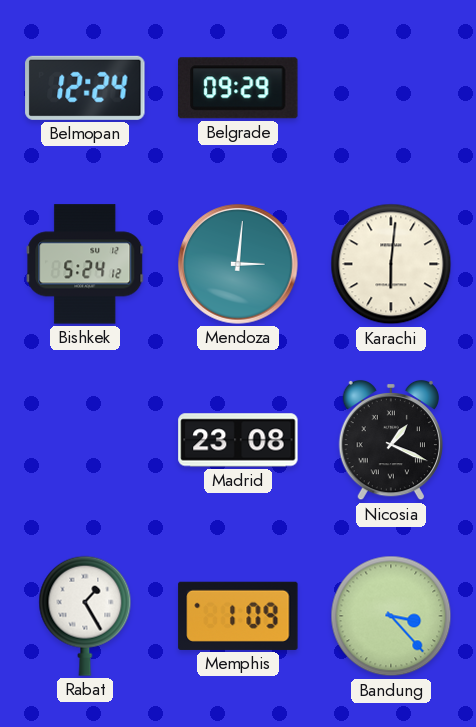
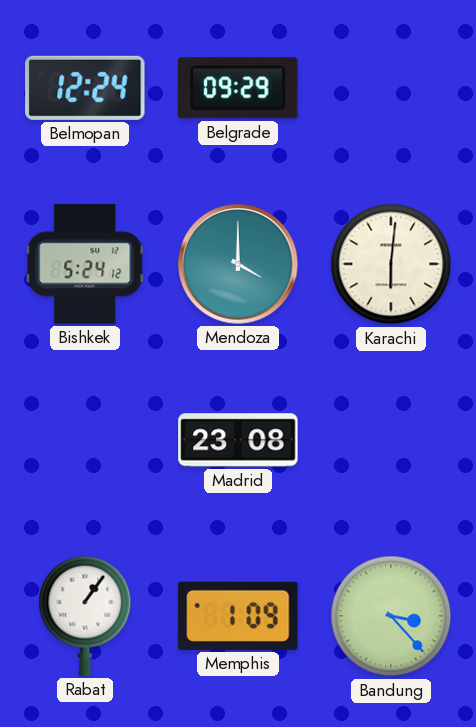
Mendoza: 3:01 -> 4:00 (238, 264)
Nicosia: 1:19 -> none (390, 440)
Rabat: 1:25 -> 1:06 (85, 616)
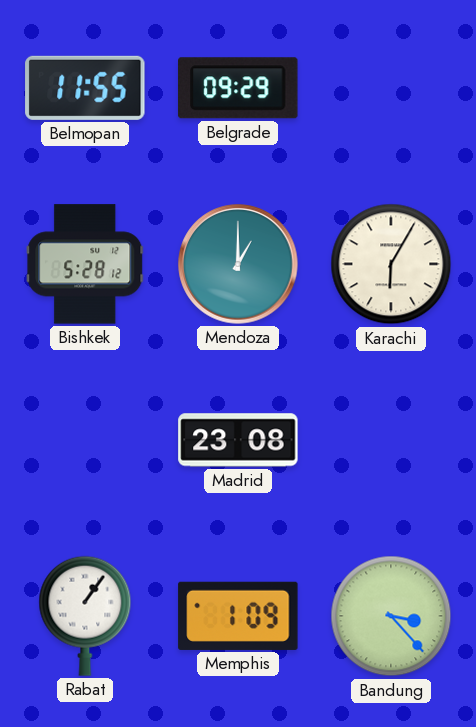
Belmopan: 12:24 -> 11:55 (85, 88)
Bishkek: 5:24 -> 5:28 (85, 264)
Mendoza: 4:00 -> 1:00 (238, 264)
Karachi: 6:01 -> 6:05 (391, 264)
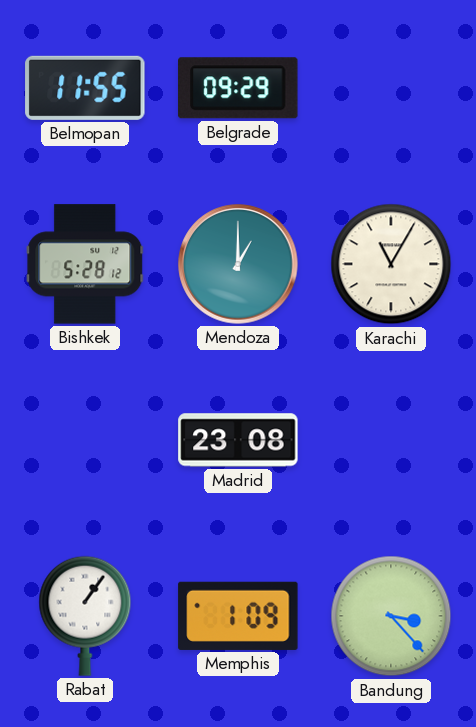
Karachi: 6:05 -> 11:05 (391, 264)
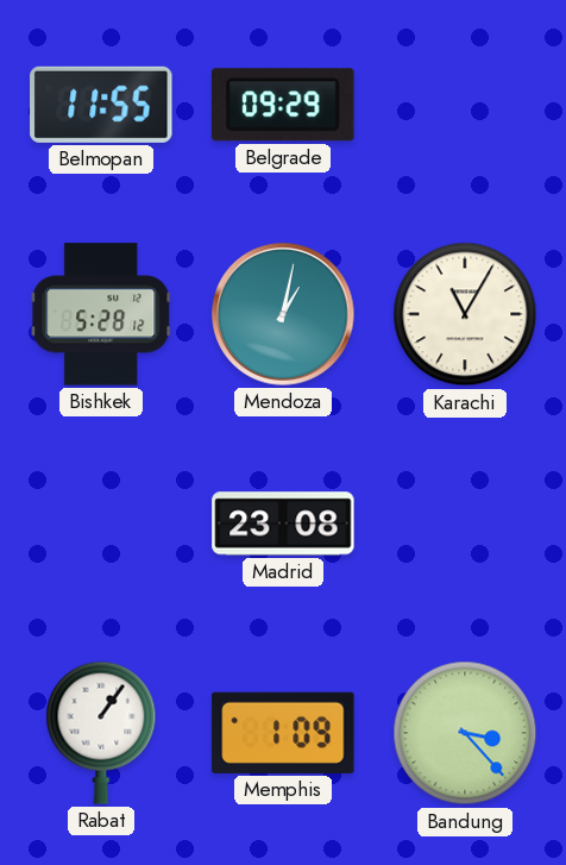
Mendoza: 1:00 -> 1:02 (283, 314)
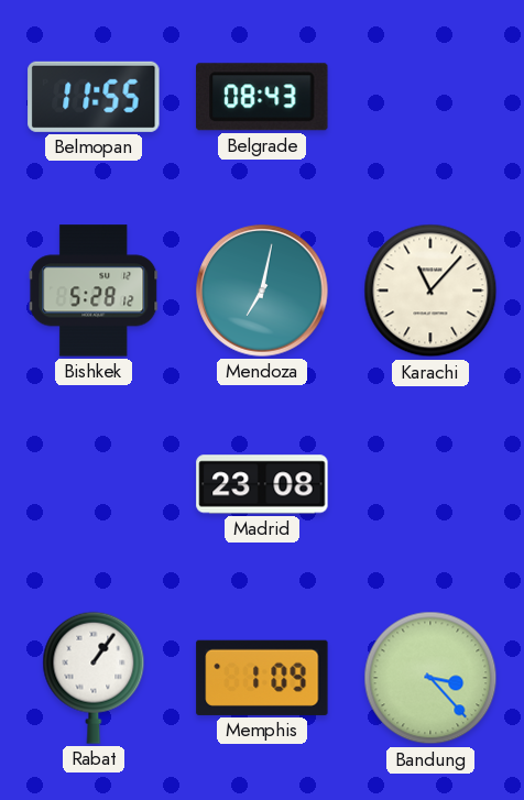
Belgrade: 09:29 -> 08:43 (263, 97)
Mendoza: 1:02 -> 7:02 (262, 291)
Karachi: 11:05 -> 11:07 (430, 291)
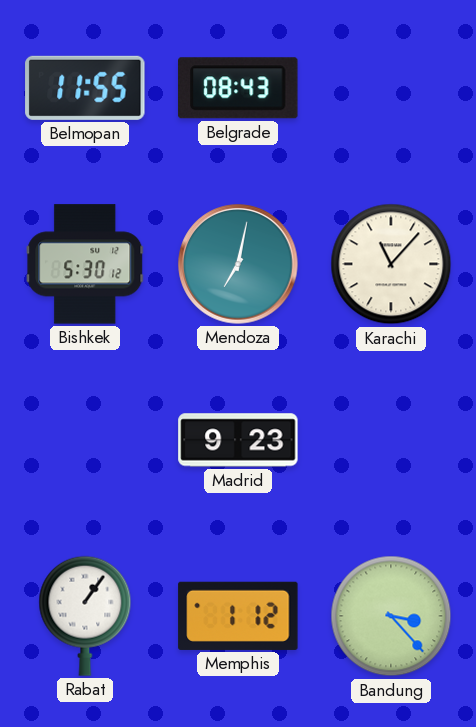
Bishkek: 5:28 -> 5:30 (85, 264)
Madrid: 23:08 -> 9:23 (238, 440)
Memphis: 1:09 -> 1:12 (238, 616)
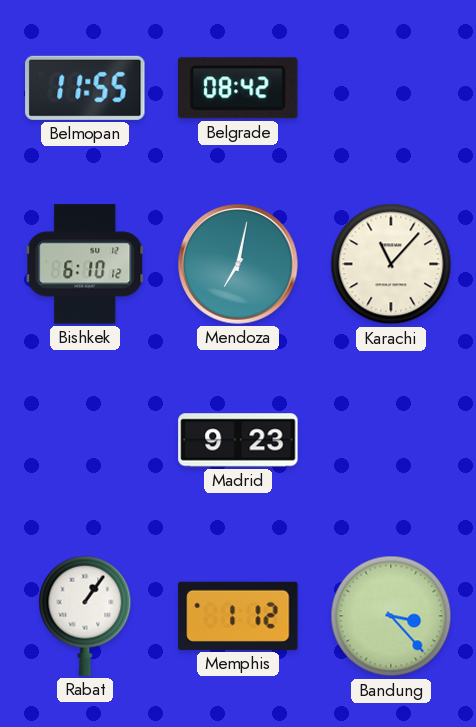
Belgrade: 08:43 -> 08:42 (239, 88)
Bishkek: 5:30 -> 6:10 (85, 264)
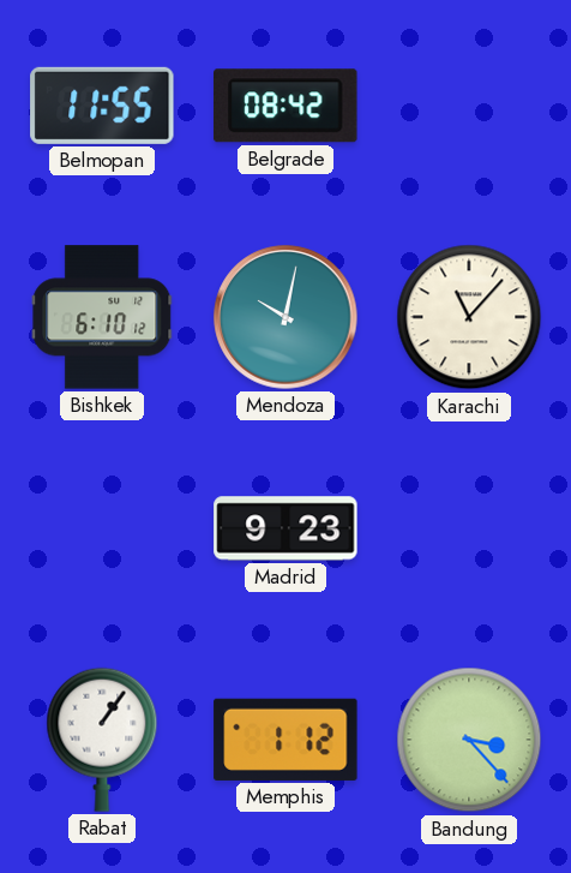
Mendoza: 7:02 -> 10:02 (285, 317)
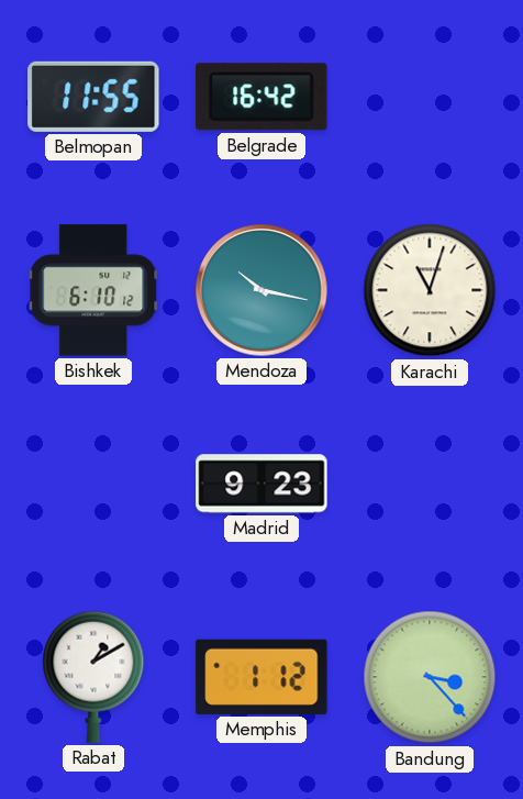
Belgrade: 08:42 -> 16:42 (263, 97)
Mendoza: 10:02 -> 10:17 (261, 290)
Karachi: 11:07 -> 11:03 (430, 290)
Rabat: 1:06 -> 1:10 (93, 677)
